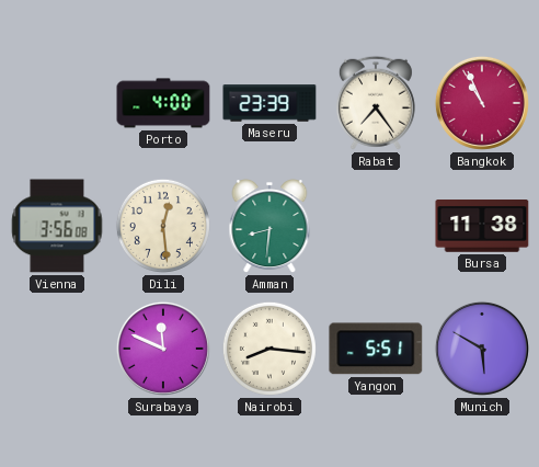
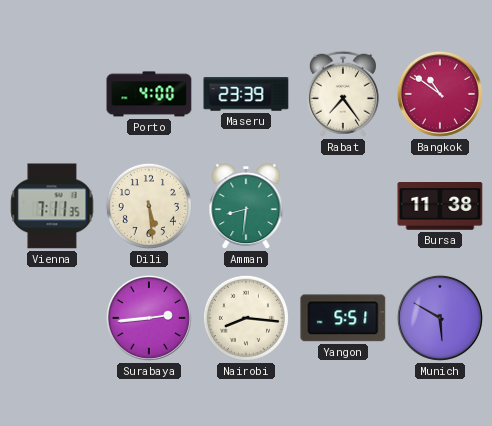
Bangkok: 10:56 -> 10:51 (440, 94)
Vienna: 3:56 -> 7:11 (52, 206)
Dili: 12:29 -> 5:29 (149, 206)
Surabaya: 11:49 -> 2:44 (149, 318)
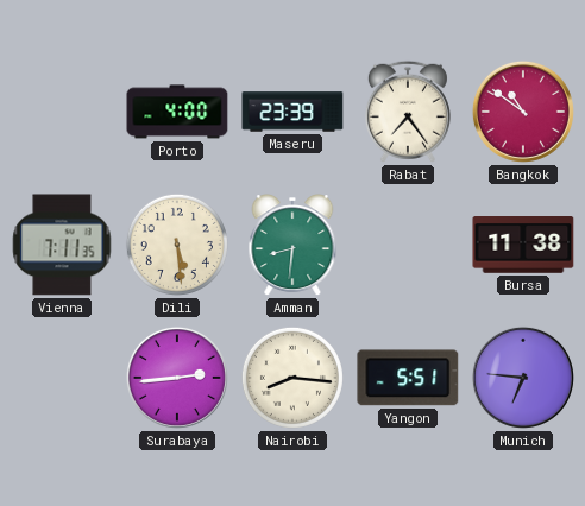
Munich: 5:50 -> 6:46 (523, 378)
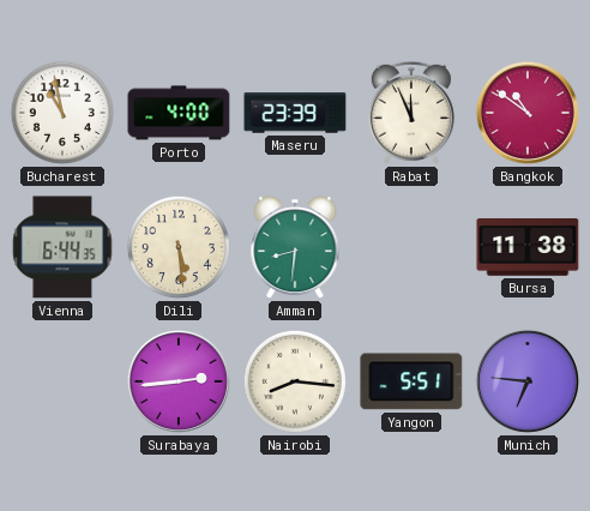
Bucharest: none -> 10:58 (62, 113)
Rabat: 7:24 -> 11:56 (411, 113)
Vienna: 7:11 -> 6:44 (62, 247)
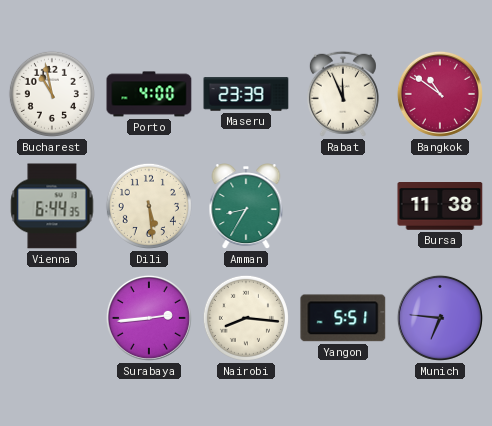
Amman: 8:31 -> 8:35 (246, 207)
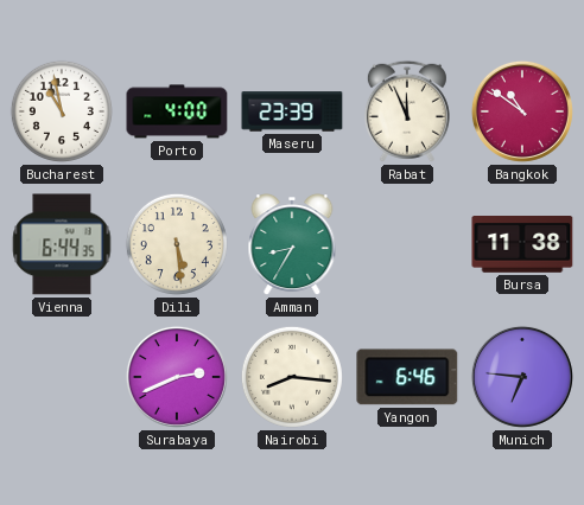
Surabaya: 2:44 -> 2:41 (177, 377)
Yangon: 5:51 -> 6:46 (407, 377)
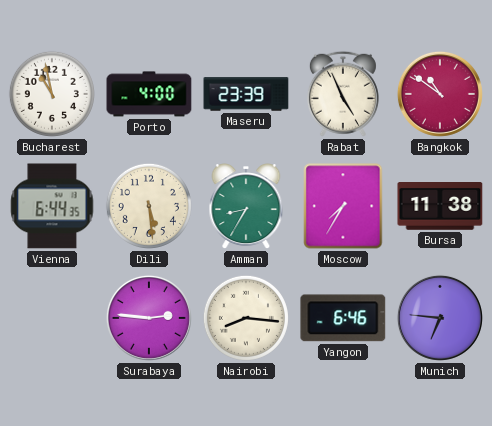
Rabat: 11:56 -> 4:56 (343, 94)
Moscow: none -> 7:35 (343, 206)
Surabaya: 2:41 -> 2:46 (149, 318)
